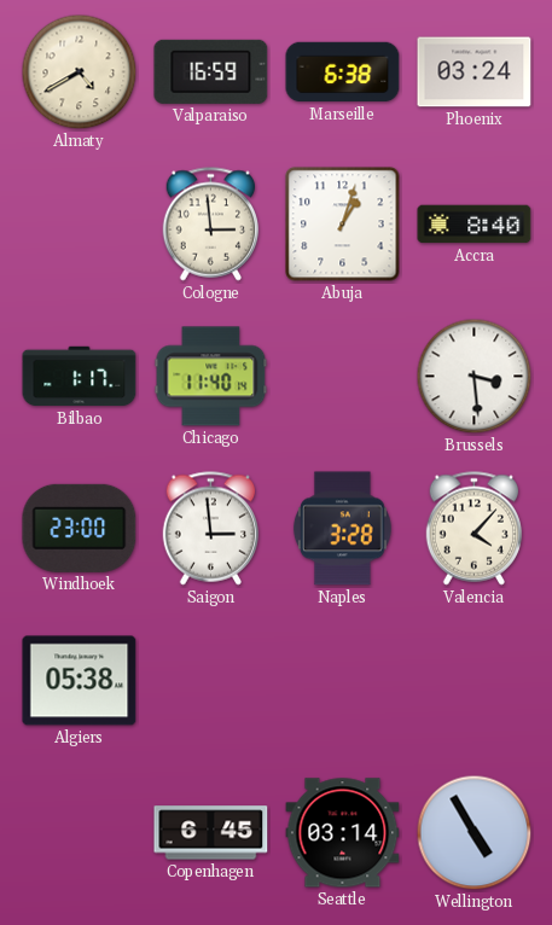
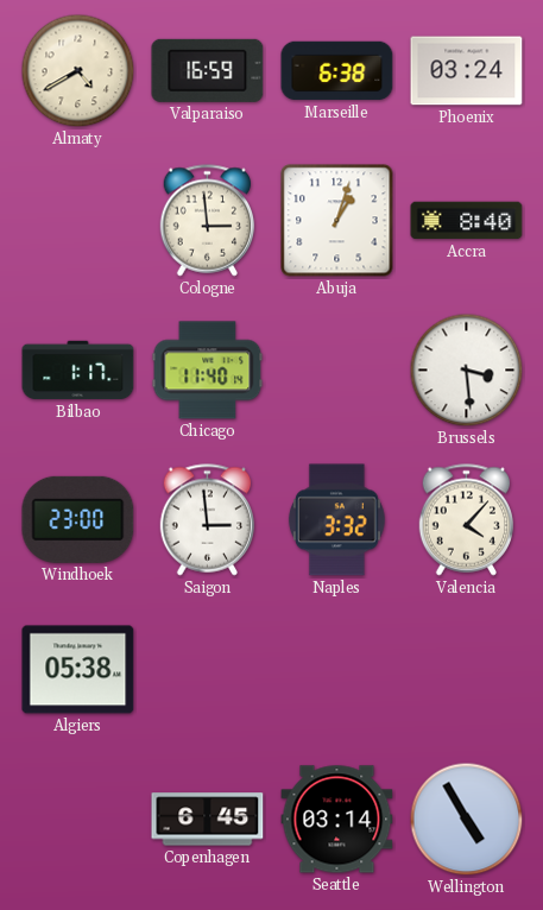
Naples: 3:28 -> 3:32 (336, 520)
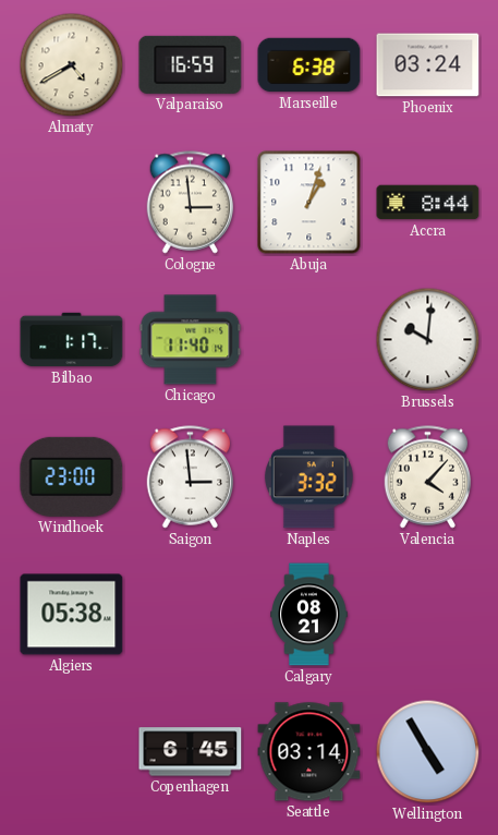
Accra: 8:40 -> 8:44 (428, 203)
Brussels: 3:29 -> 10:01 (428, 340)
Calgary: none -> 08:21 (309, 615)
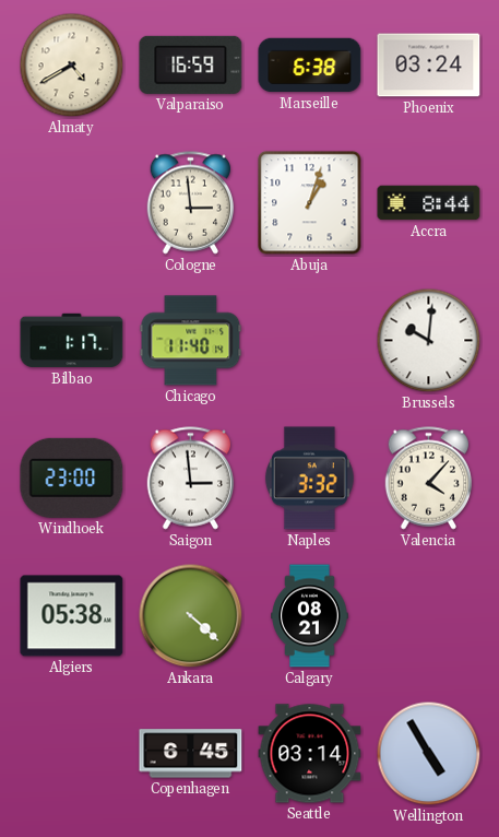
Ankara: none -> 4:22 (191, 616)
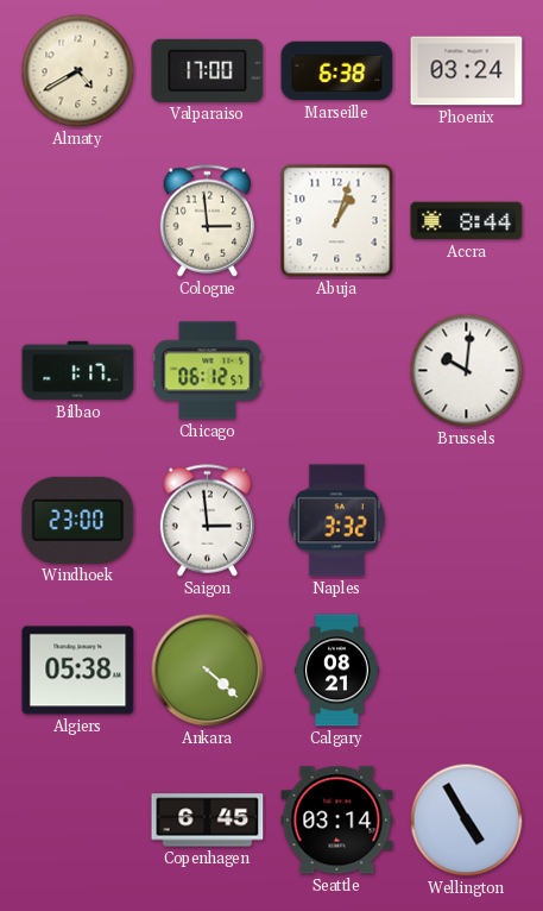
Valparaiso: 16:59 -> 17:00 (208, 70)
Chicago: 11:40 -> 06:12 (208, 371)
Valencia: 4:07 -> none (429, 479)
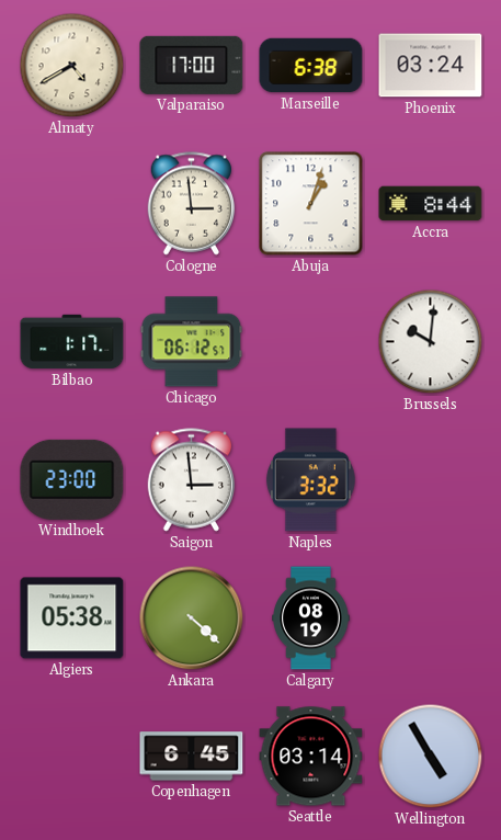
Calgary: 08:21 -> 08:19 (311, 618)
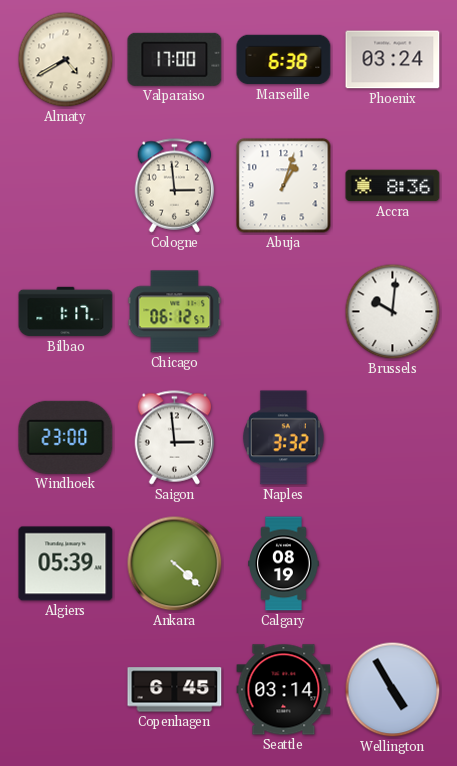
Accra: 8:44 -> 8:36 (393, 186)
Algiers: 05:38 -> 05:39 (66, 564)
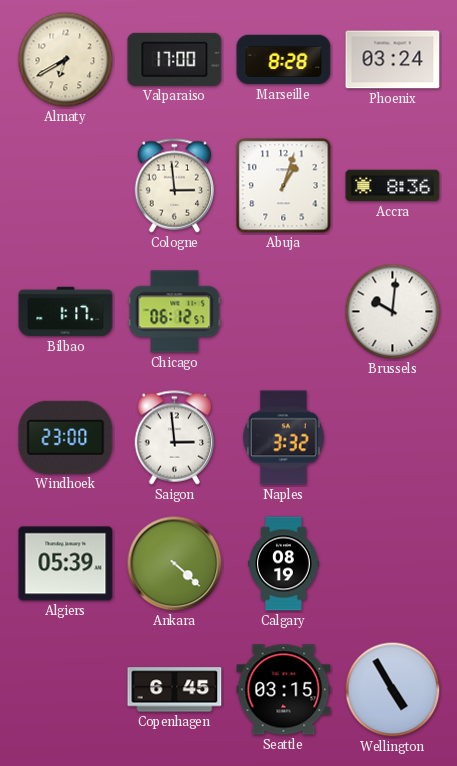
Almaty: 4:40 -> 6:40 (66, 60)
Marseille: 6:38 -> 8:28 (284, 60)
Seattle: 03:14 -> 03:15 (284, 690)
